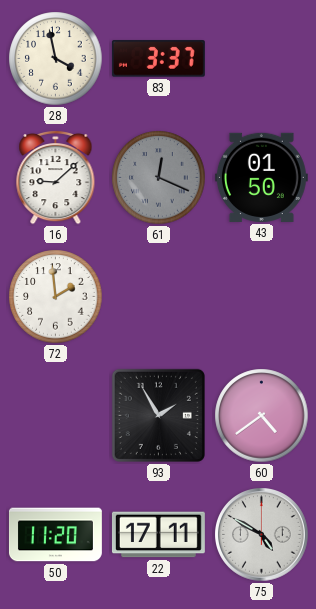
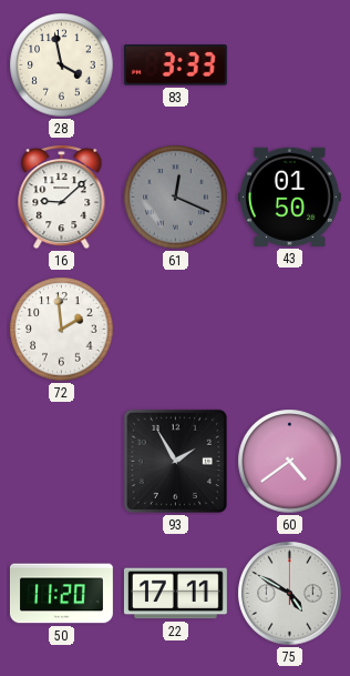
83: 3:37 -> 3:33 (175, 65)
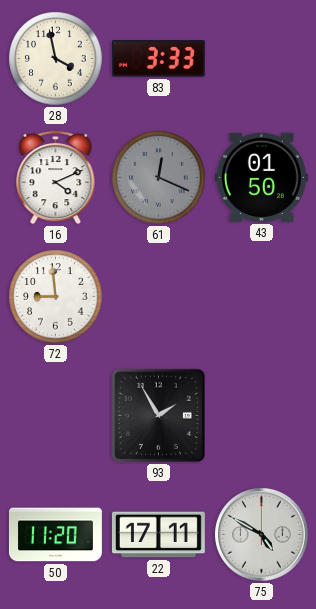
16: 9:08 -> 4:11 (56, 177)
72: 1:59 -> 8:59 (56, 297)
60: 4:39 -> none (290, 462)
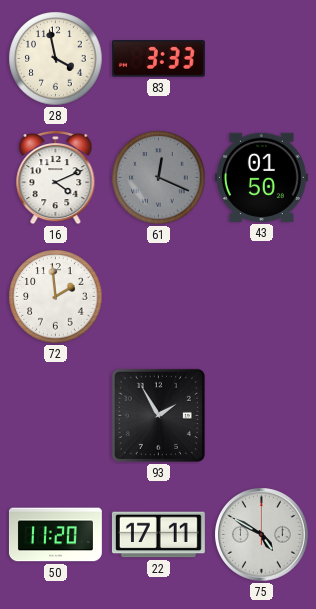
72: 8:59 -> 1:59 (56, 297)
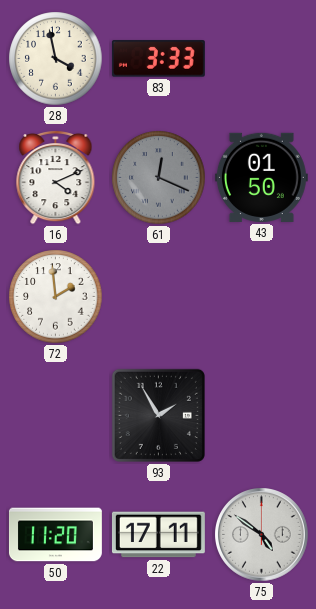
75: 4:50 -> 4:51 (262, 535)
